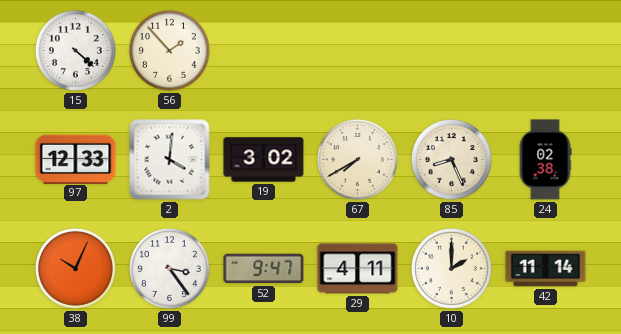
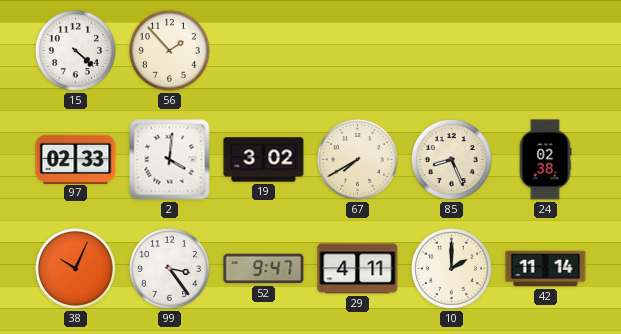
97: 12:33 -> 02:33 (76, 159)
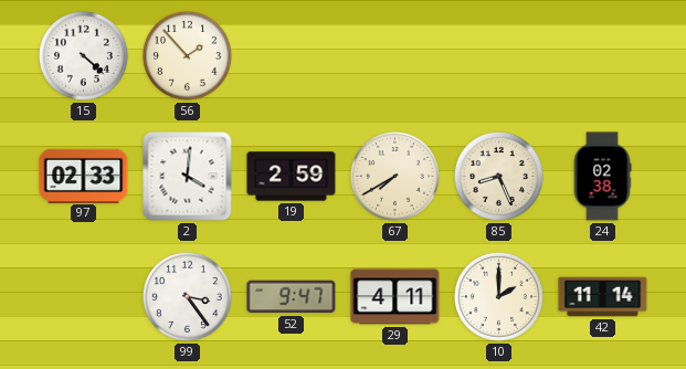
19: 3:02 -> 2:59 (292, 177)
38: 10:04 -> none (75, 268)
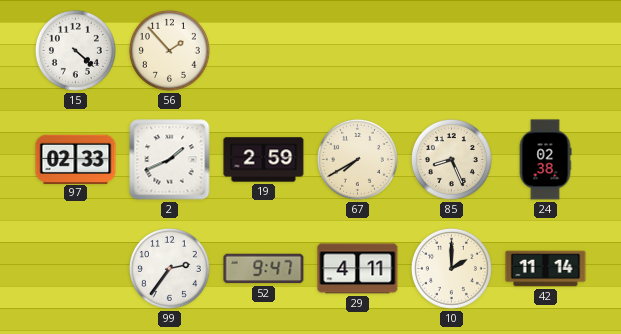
2: 4:01 -> 1:41 (170, 160)
99: 3:24 -> 2:36 (169, 268)
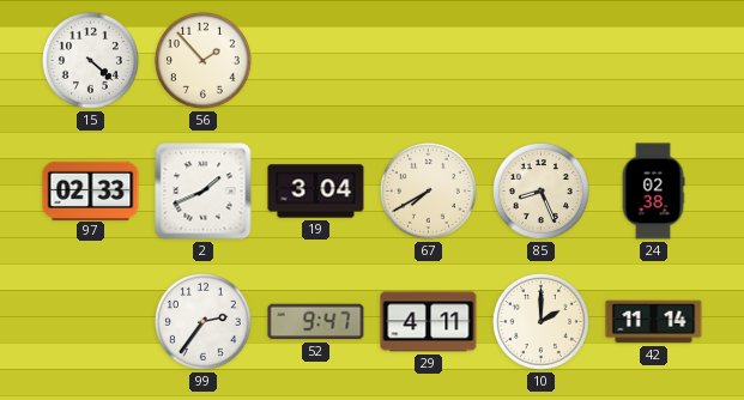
19: 2:59 -> 3:04 (316, 192)
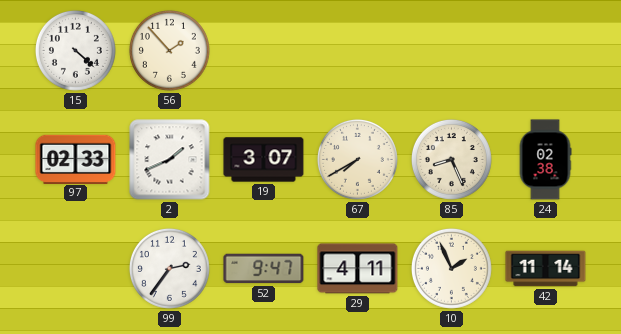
19: 3:04 -> 3:07 (264, 160)
10: 2:00 -> 1:56 (451, 268)
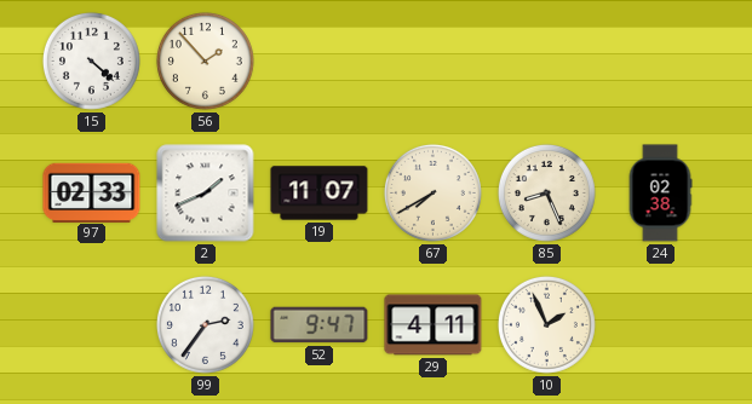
19: 3:07 -> 11:07 (320, 194)
42: 11:14 -> none (546, 269)
